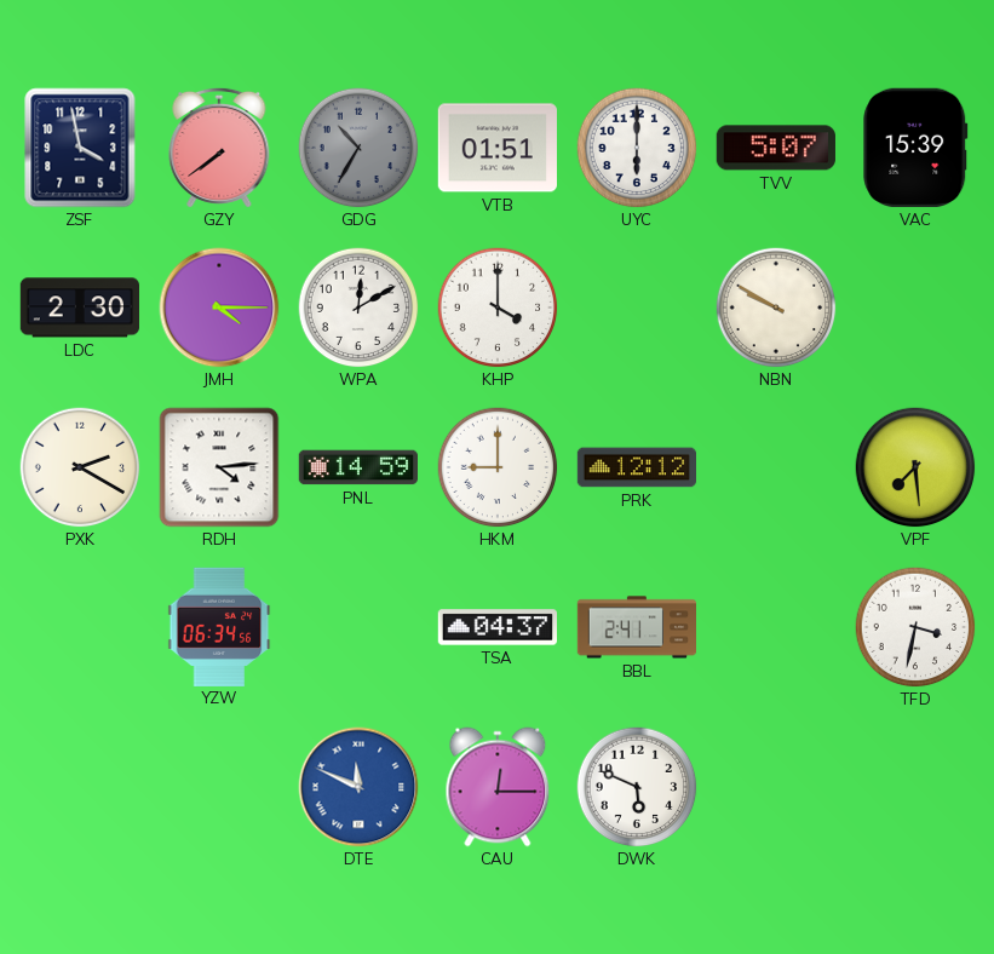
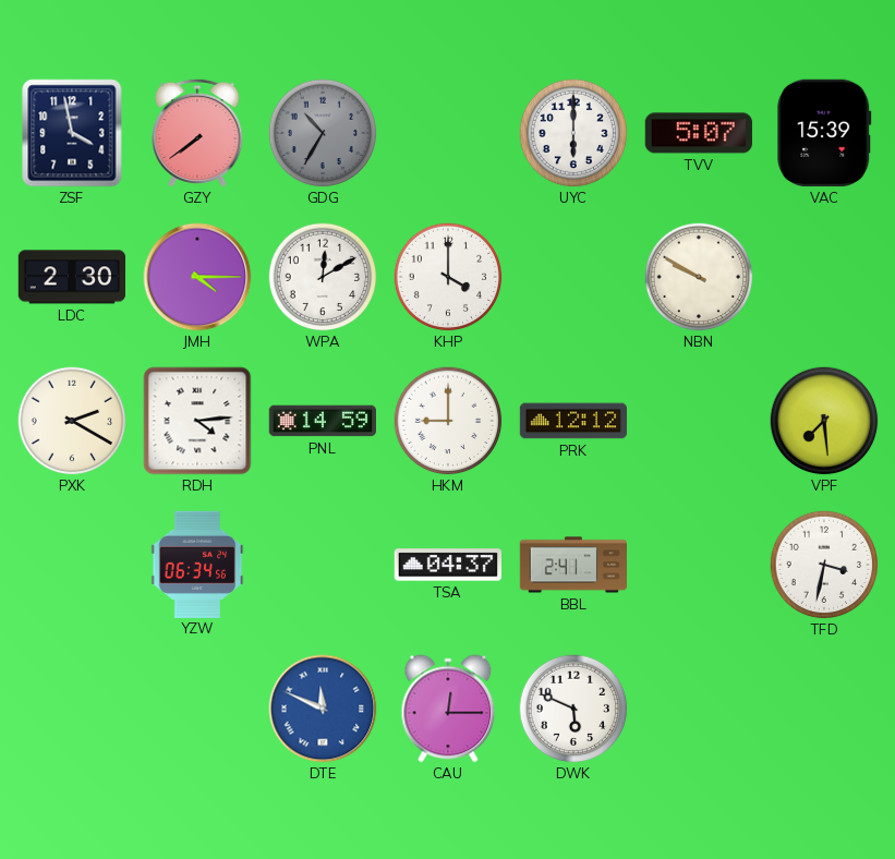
VTB: 01:51 -> none (496, 148)
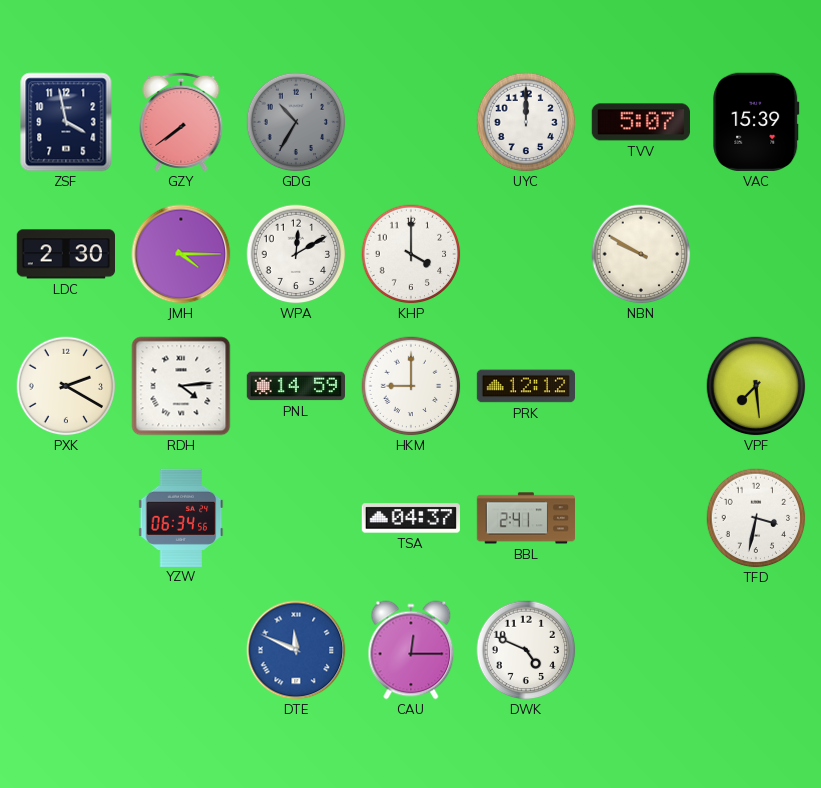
UYC: 6:00 -> 12:00 (526, 122)
DWK: 5:49 -> 4:49 (526, 650)
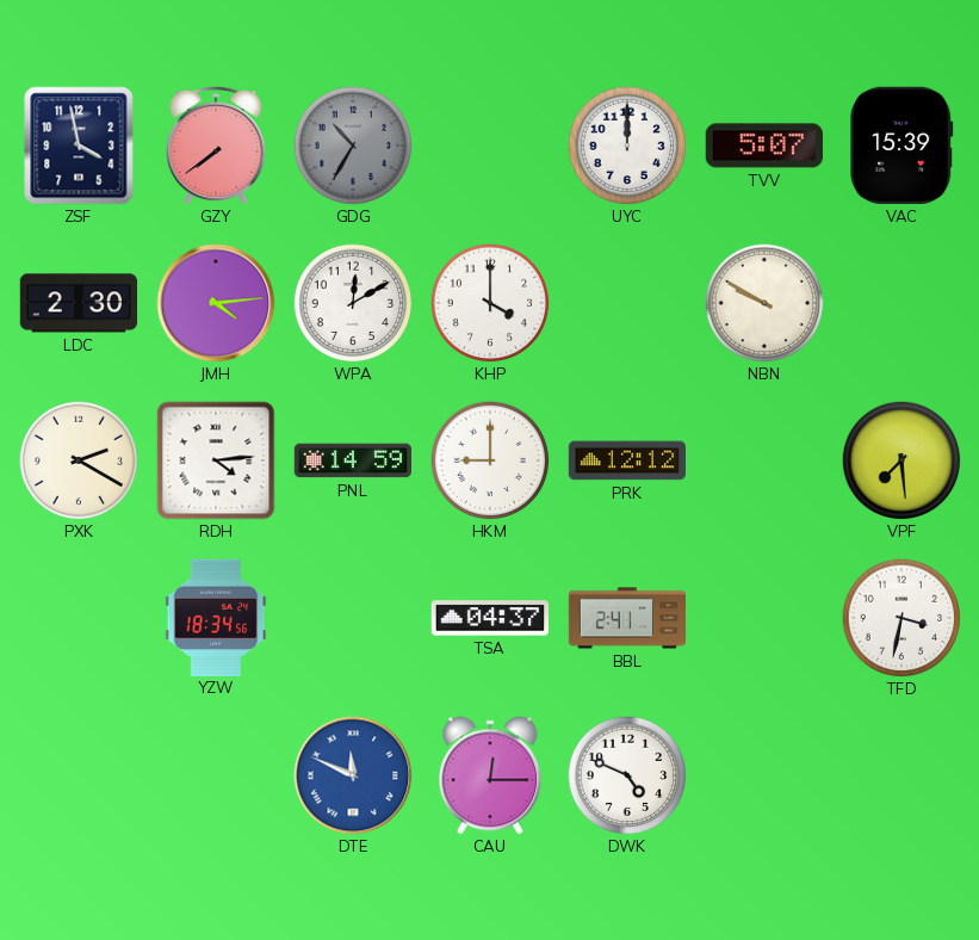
JMH: 4:15 -> 4:14 (216, 303)
YZW: 06:34 -> 18:34 (216, 617)
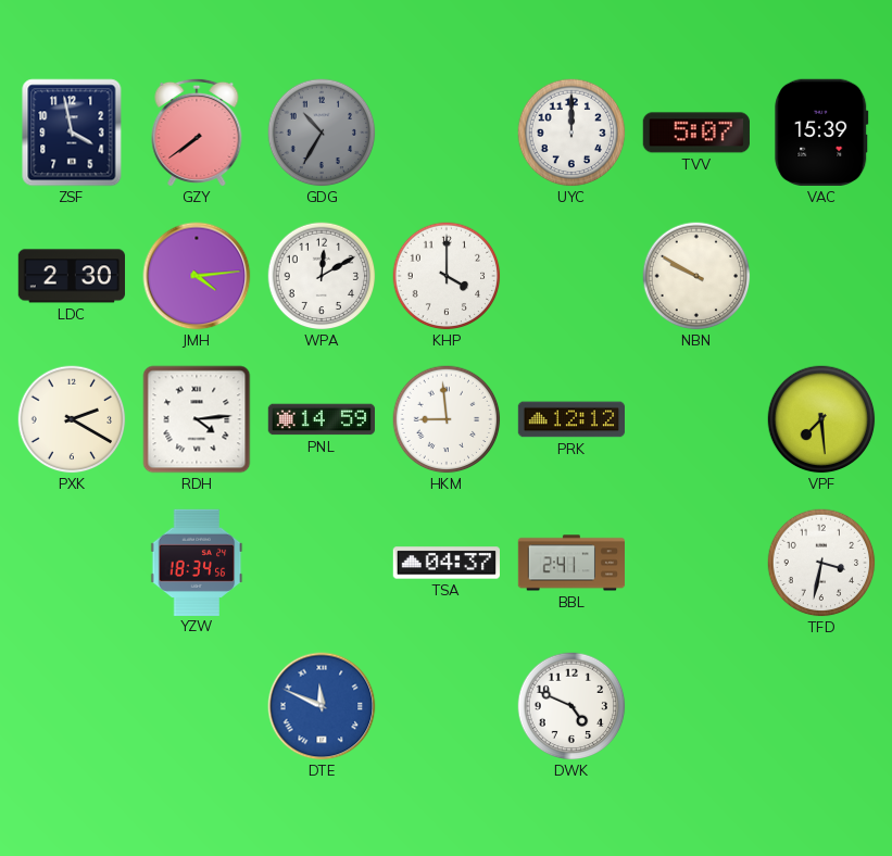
HKM: 9:00 -> 8:59 (447, 419)
CAU: 12:15 -> none (490, 775)
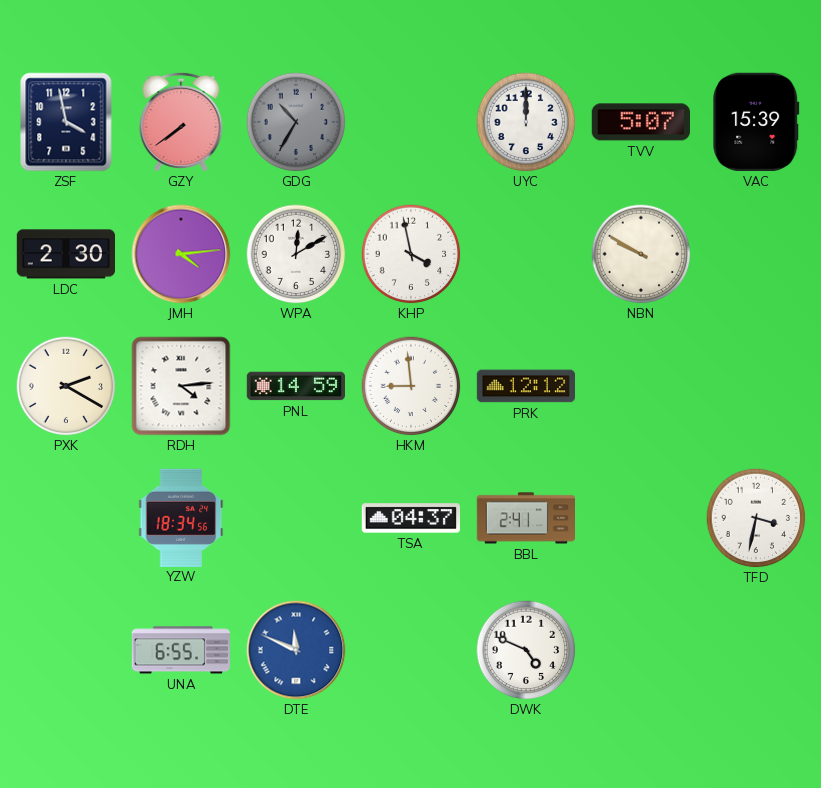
KHP: 4:00 -> 3:58 (411, 254)
VPF: 7:29 -> none (821, 419)
UNA: none -> 6:55 (180, 650)
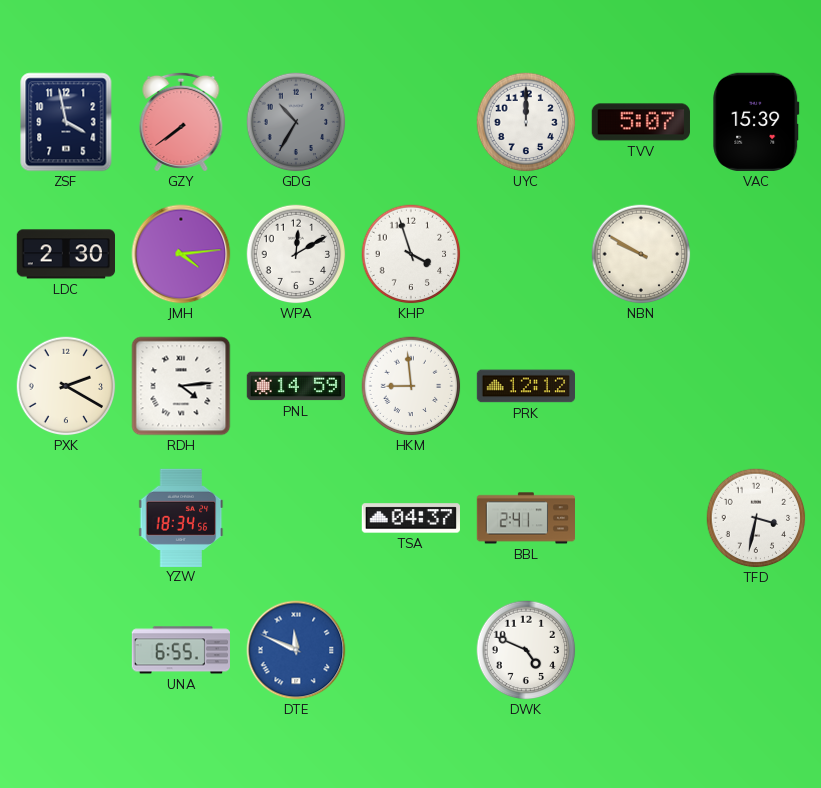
KHP: 3:58 -> 3:57 (411, 254)
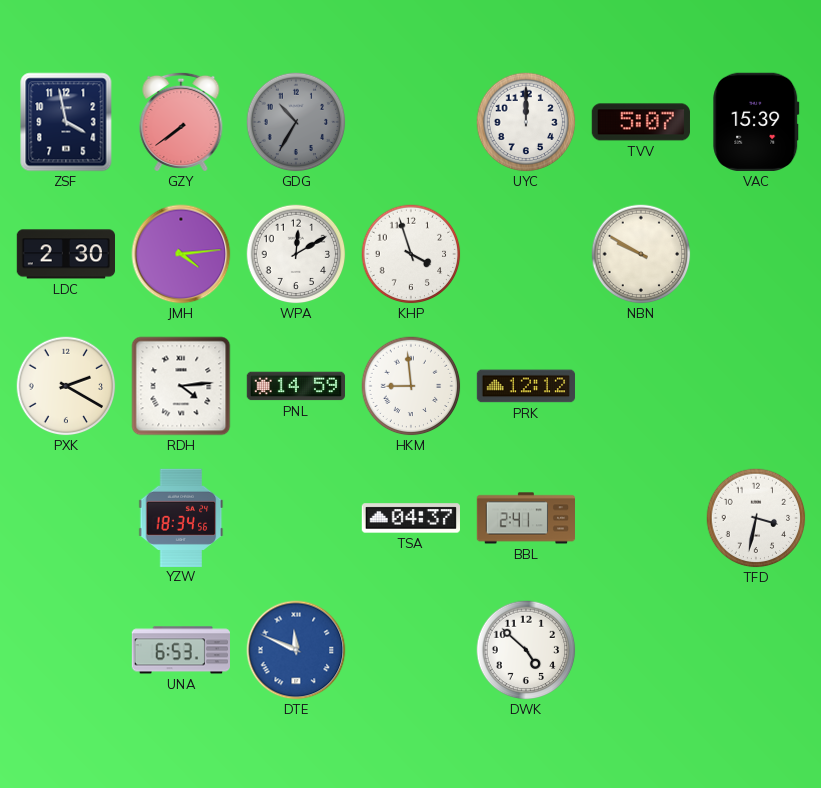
UNA: 6:55 -> 6:53 (180, 650)
DWK: 4:49 -> 4:52 (526, 650)
